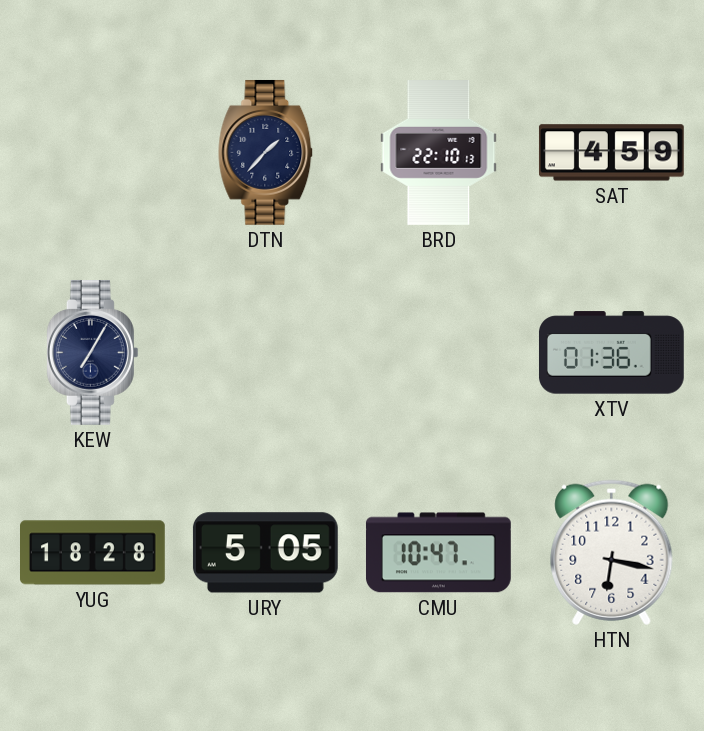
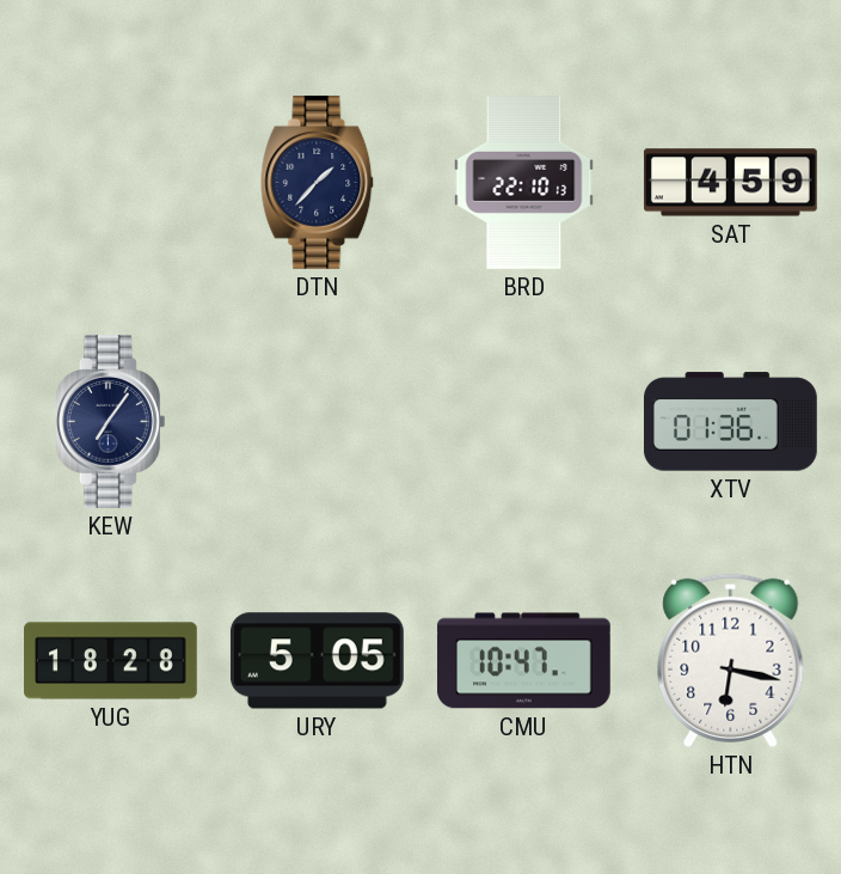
KEW: 7:05 -> 7:06 (110, 421)
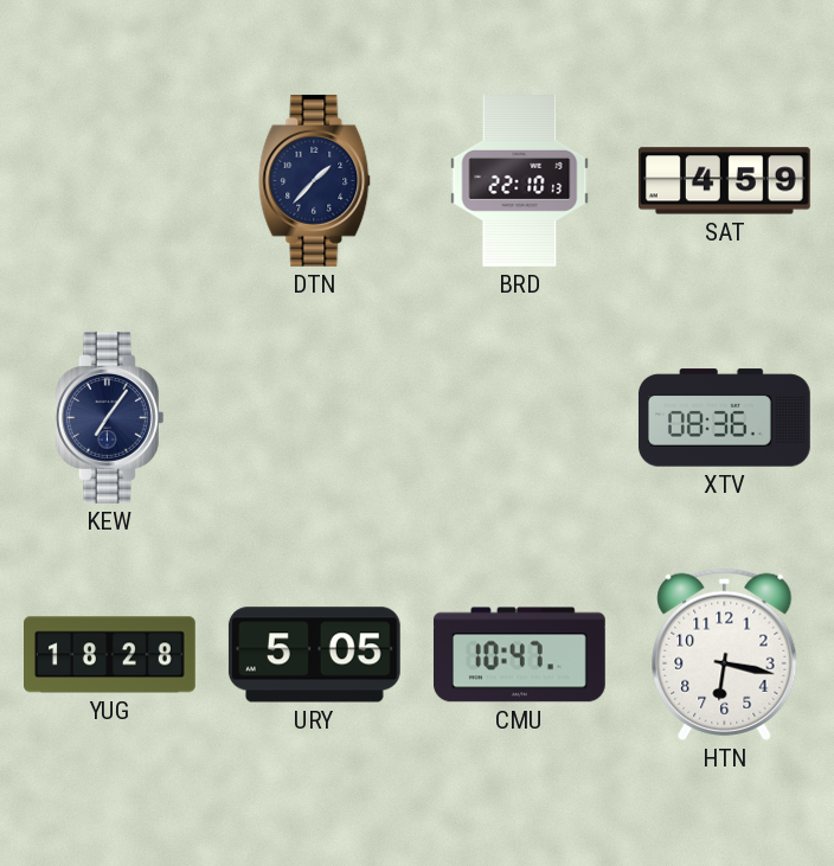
XTV: 01:36 -> 08:36 (724, 418)
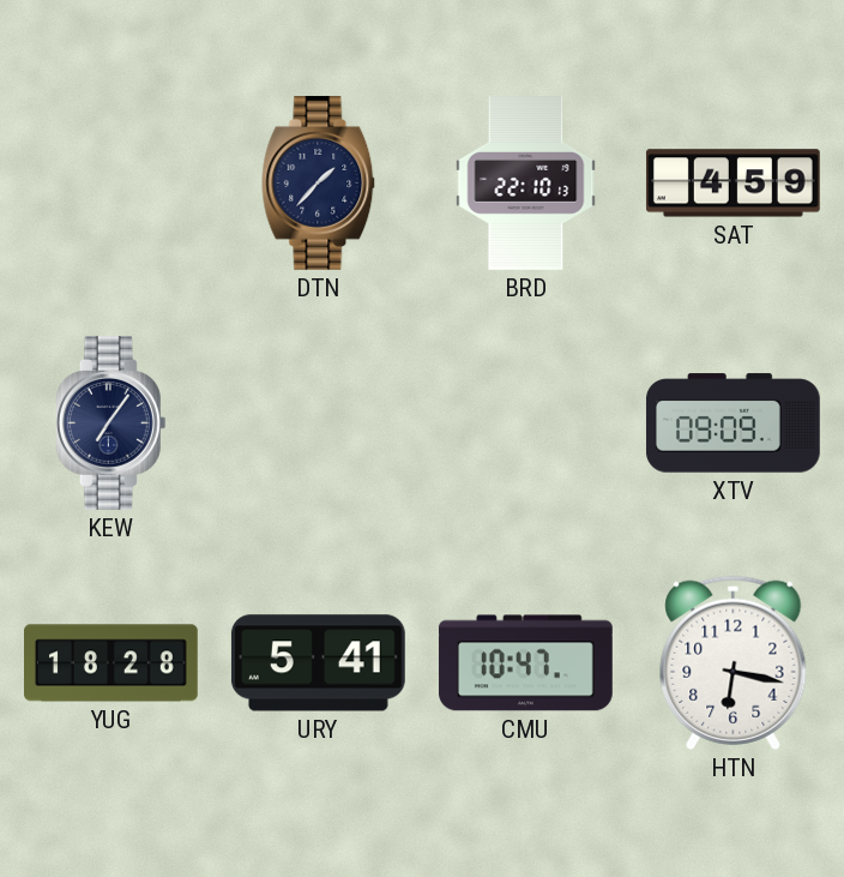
XTV: 08:36 -> 09:09 (733, 424)
URY: 5:05 -> 5:41 (318, 663)
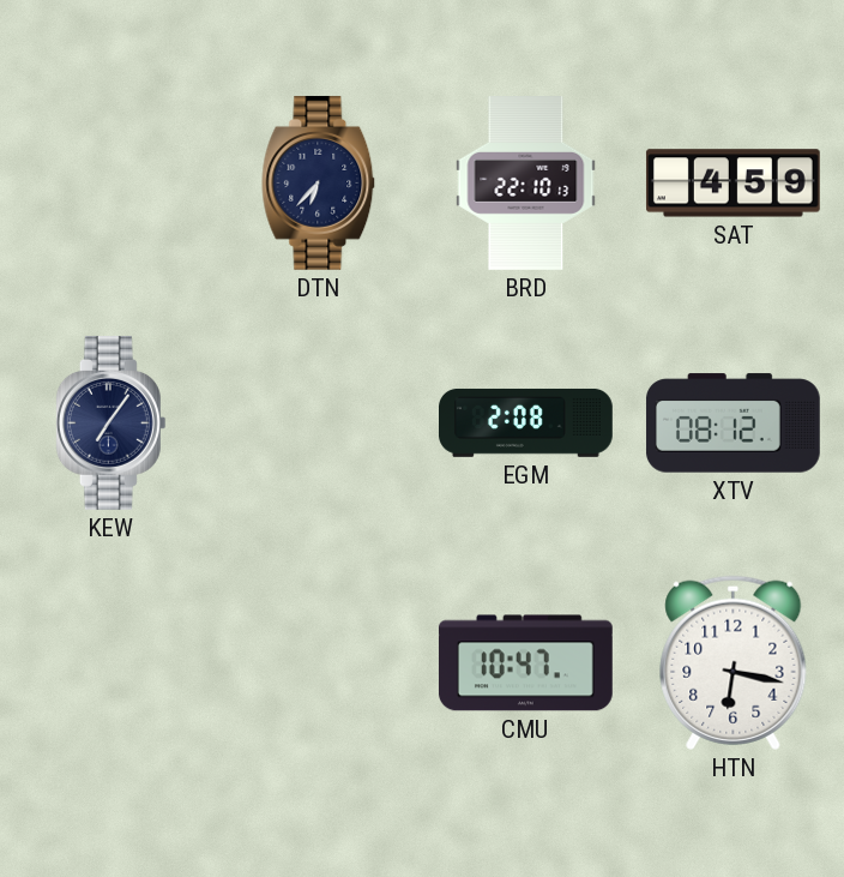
DTN: 1:37 -> 6:37 (319, 182)
EGM: none -> 2:08 (526, 422)
XTV: 09:09 -> 08:12 (733, 424)
YUG: 18:28 -> none (111, 663)
URY: 5:41 -> none (318, 663)
